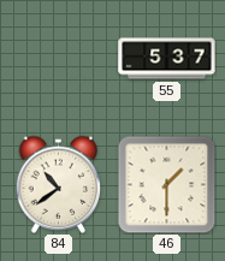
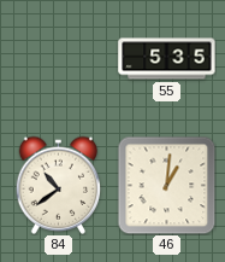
55: 5:37 -> 5:35 (167, 59)
46: 1:30 -> 1:01 (166, 185)
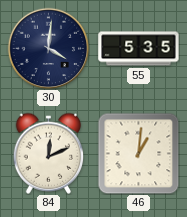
30: none -> 4:01 (48, 48)
84: 10:39 -> 12:11 (49, 153)
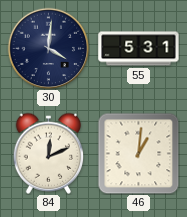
55: 5:35 -> 5:31 (139, 49)
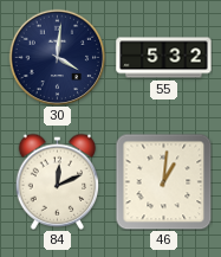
55: 5:31 -> 5:32 (164, 58)
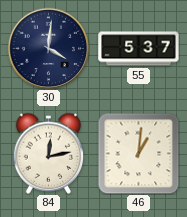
55: 5:32 -> 5:37 (139, 49)
84: 12:11 -> 12:13 (49, 153)
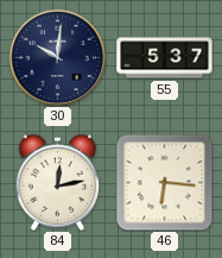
30: 4:01 -> 10:01 (57, 57)
46: 1:01 -> 6:16 (164, 182)
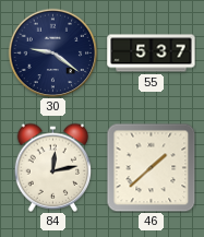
30: 10:01 -> 9:21 (52, 52)
46: 6:16 -> 1:38 (151, 167)
